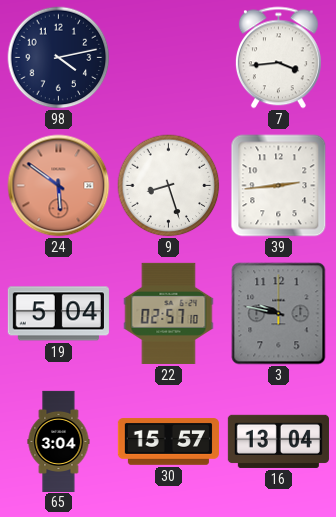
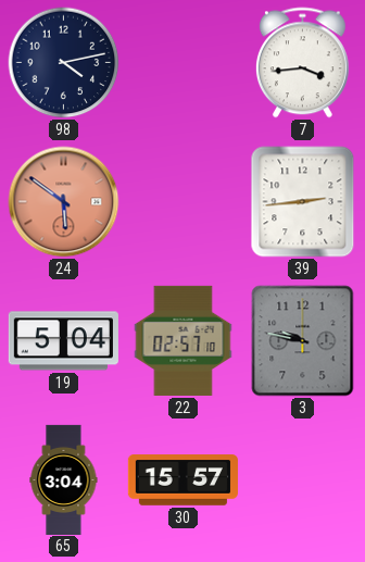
9: 8:27 -> none (169, 186)
16: 13:04 -> none (278, 441)
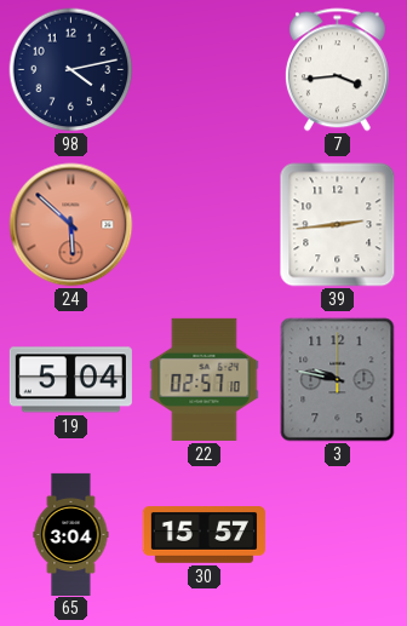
24: 5:51 -> 5:52 (71, 225)
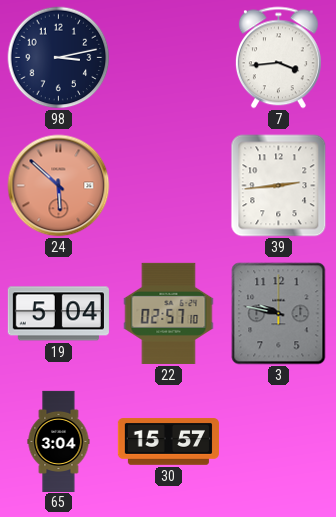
98: 4:13 -> 3:13 (59, 58)
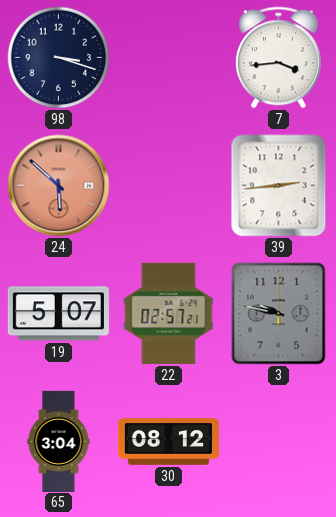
98: 3:13 -> 3:18 (59, 58)
19: 5:04 -> 5:07 (58, 314)
22: 02:57:10 -> 02:57:21 (169, 313)
30: 15:57 -> 08:12 (168, 442)
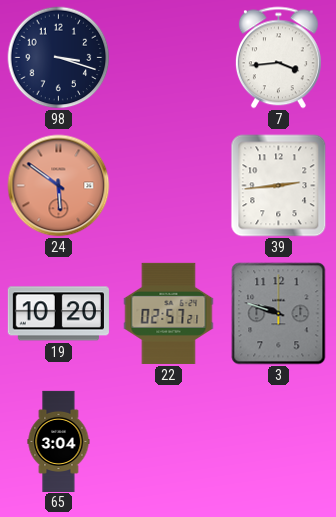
24: 5:52 -> 5:51 (59, 186)
19: 5:07 -> 10:20 (58, 314)
3: 9:47 -> 9:48 (279, 314)
30: 08:12 -> none (168, 442)
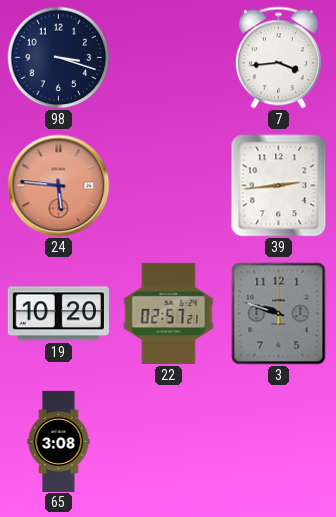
24: 5:51 -> 5:46 (59, 186)
65: 3:04 -> 3:08 (59, 441)
